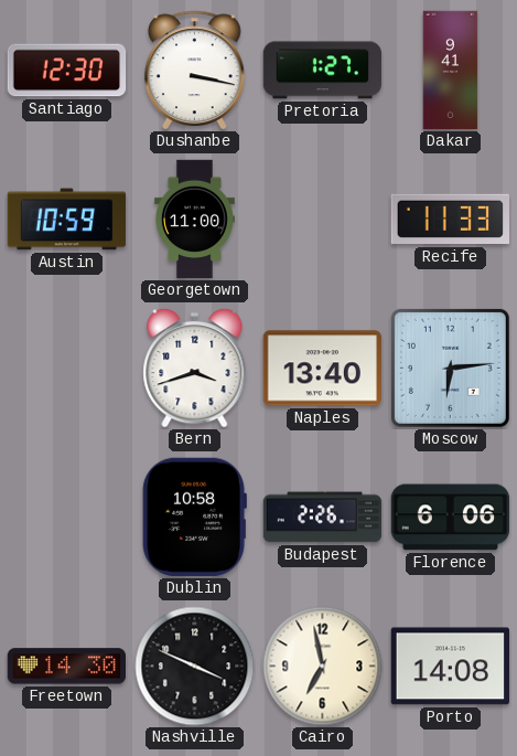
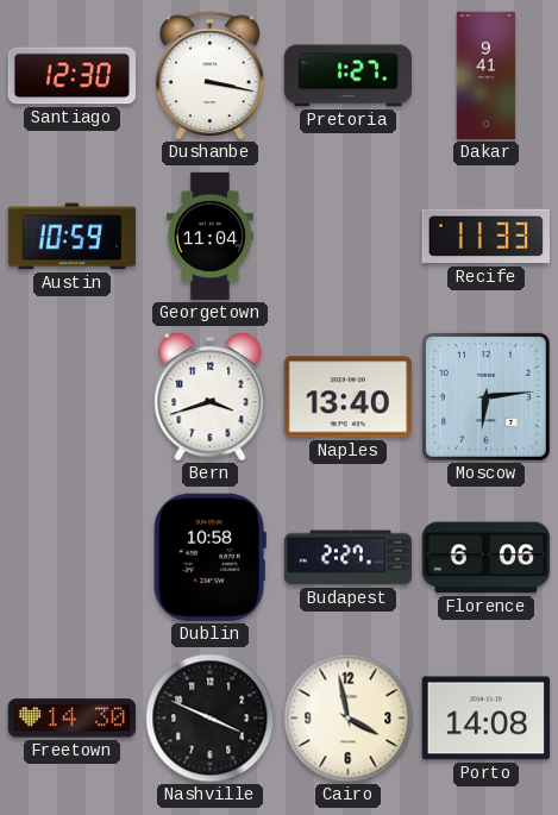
Georgetown: 11:00 -> 11:04 (209, 237)
Budapest: 2:26 -> 2:27 (349, 558)
Cairo: 6:58 -> 3:58 (349, 719)
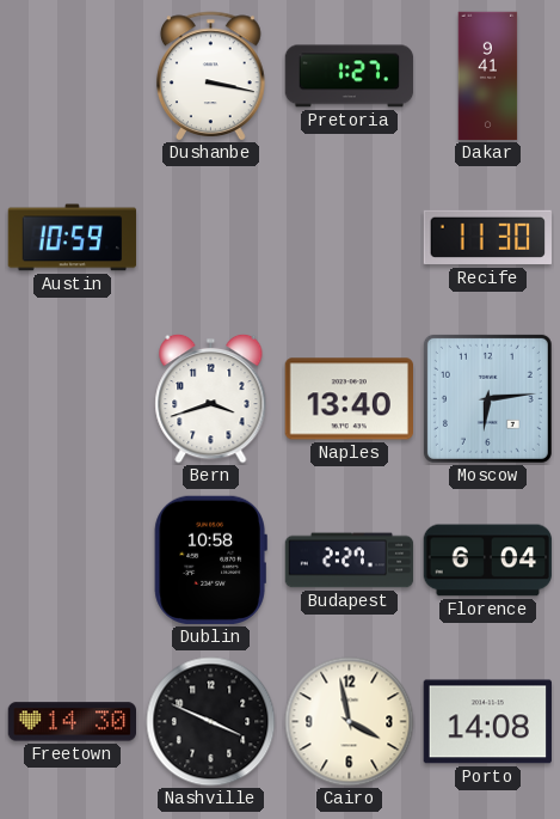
Santiago: 12:30 -> none (73, 76)
Georgetown: 11:04 -> none (209, 237)
Recife: 11:33 -> 11:30 (488, 238)
Florence: 6:06 -> 6:04 (488, 561)
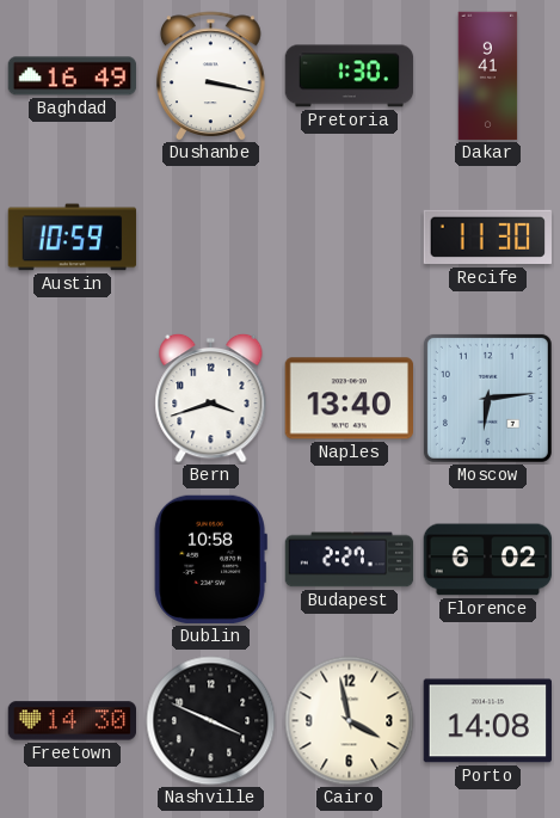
Baghdad: none -> 16:49 (73, 76)
Pretoria: 1:27 -> 1:30 (350, 76)
Florence: 6:04 -> 6:02 (488, 560)
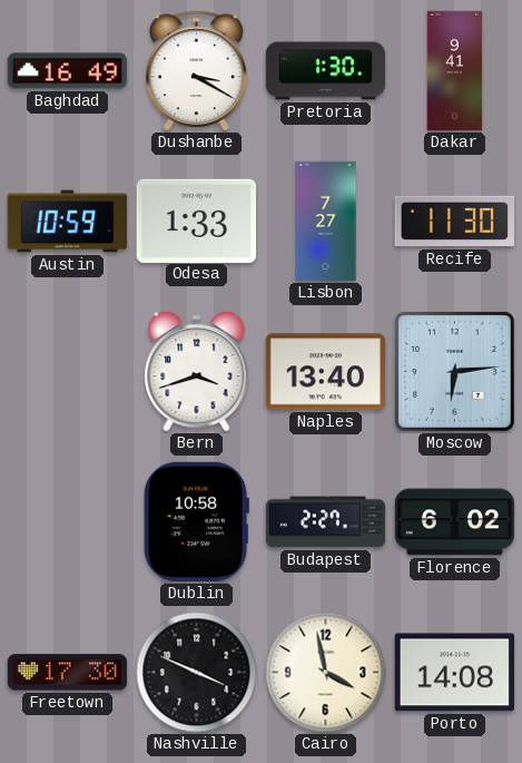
Dushanbe: 3:17 -> 3:20 (197, 71)
Odesa: none -> 1:33 (196, 221)
Lisbon: none -> 7:27 (326, 222)
Freetown: 14:30 -> 17:30 (68, 673)
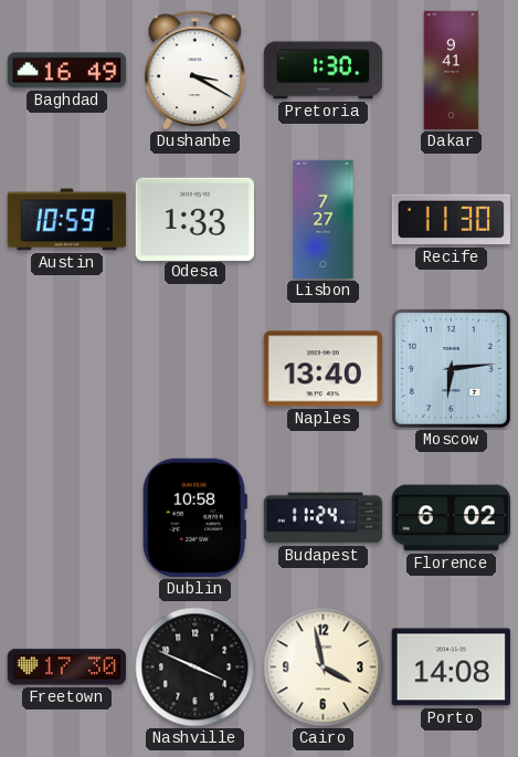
Bern: 3:42 -> none (197, 371)
Budapest: 2:27 -> 11:24 (324, 518)
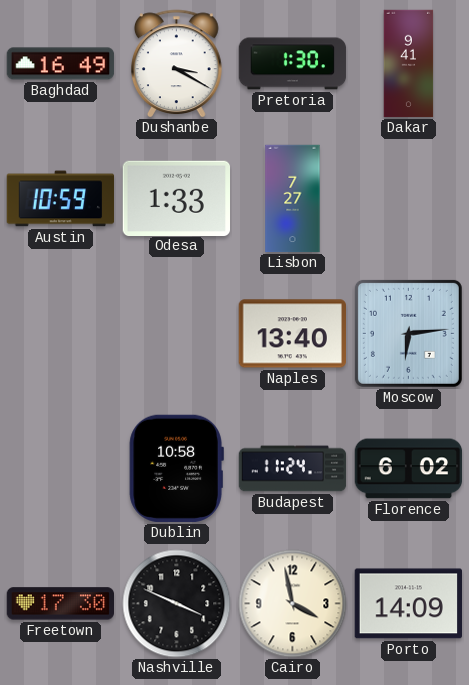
Recife: 11:30 -> none (452, 220)
Porto: 14:08 -> 14:09 (408, 604)
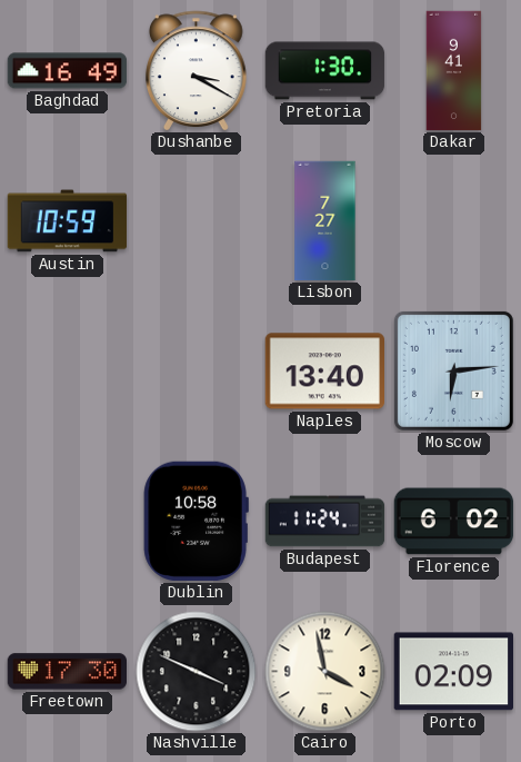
Odesa: 1:33 -> none (176, 198)
Porto: 14:09 -> 02:09 (453, 672)
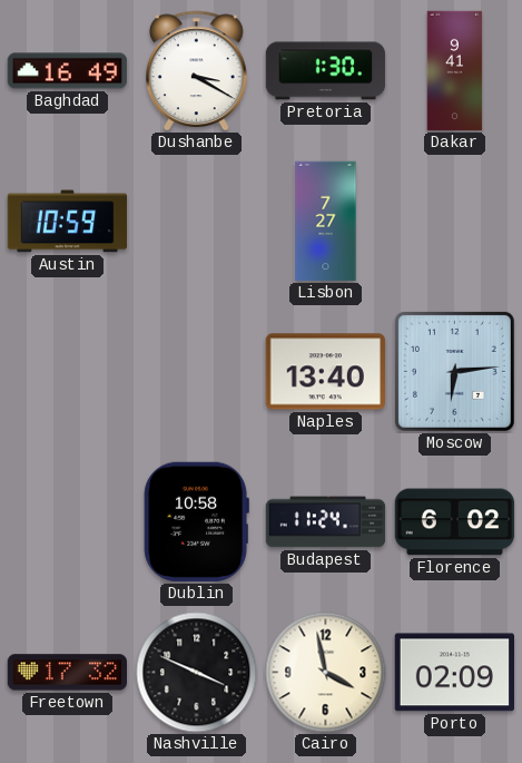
Freetown: 17:30 -> 17:32 (68, 673)
